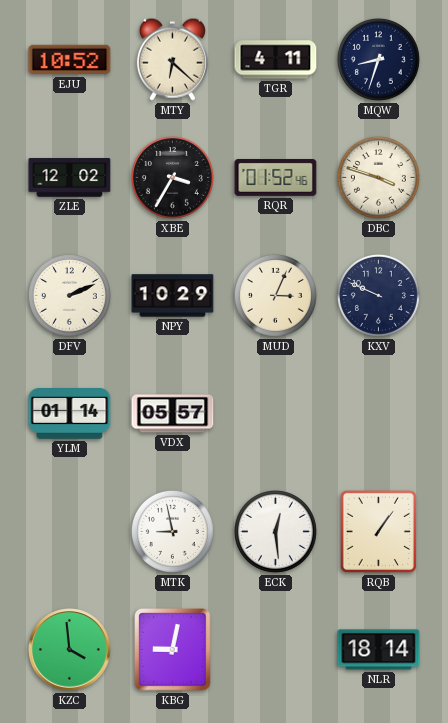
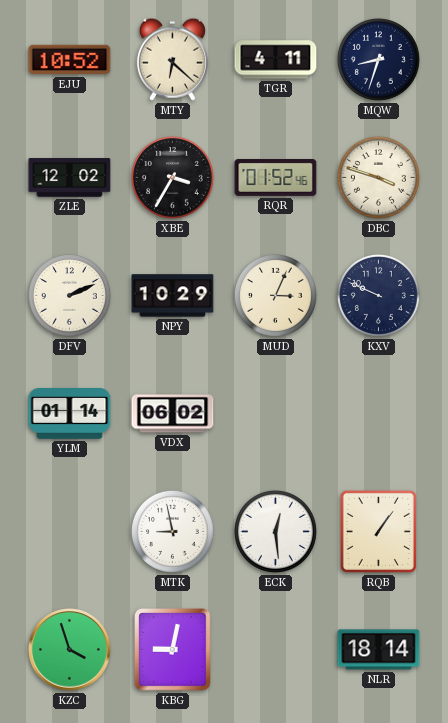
VDX: 05:57 -> 06:02 (173, 414)
KZC: 3:59 -> 3:57 (70, 650)
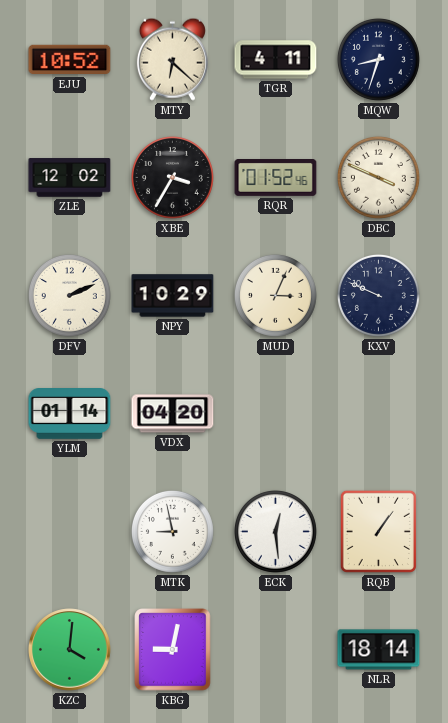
DBC: 3:48 -> 3:49 (378, 177)
VDX: 06:02 -> 04:20 (173, 414)
KZC: 3:57 -> 4:01 (70, 650)
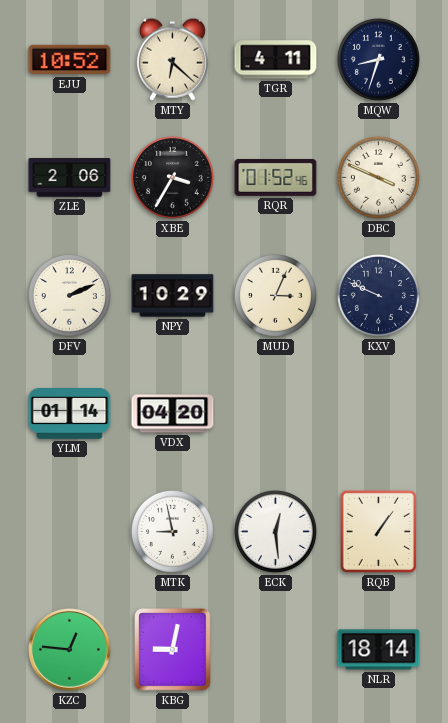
ZLE: 12:02 -> 2:06 (70, 178)
KZC: 4:01 -> 12:46 (70, 650)
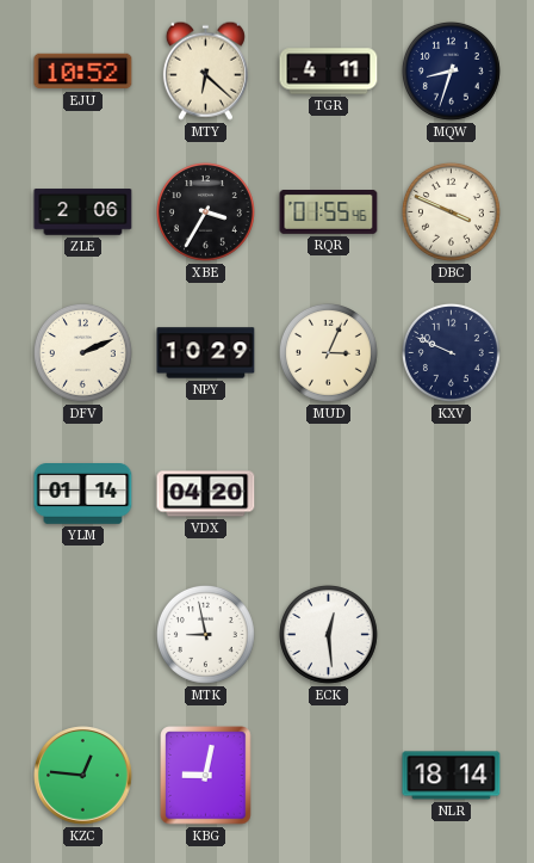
RQR: 01:52 -> 01:55 (329, 212)
RQB: 1:06 -> none (378, 531)
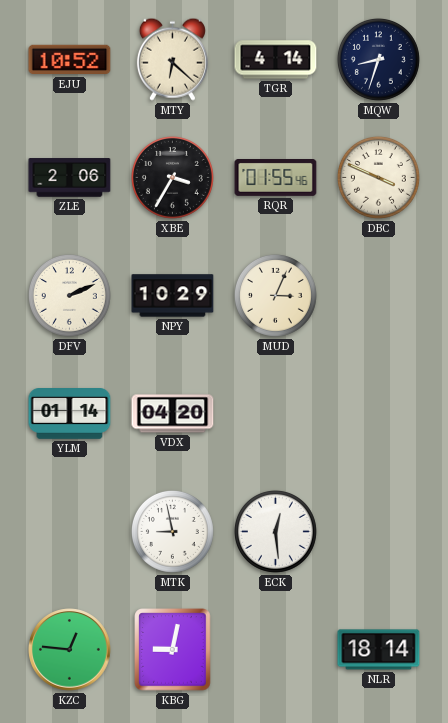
TGR: 4:11 -> 4:14 (276, 60)
KXV: 9:49 -> none (451, 352)
